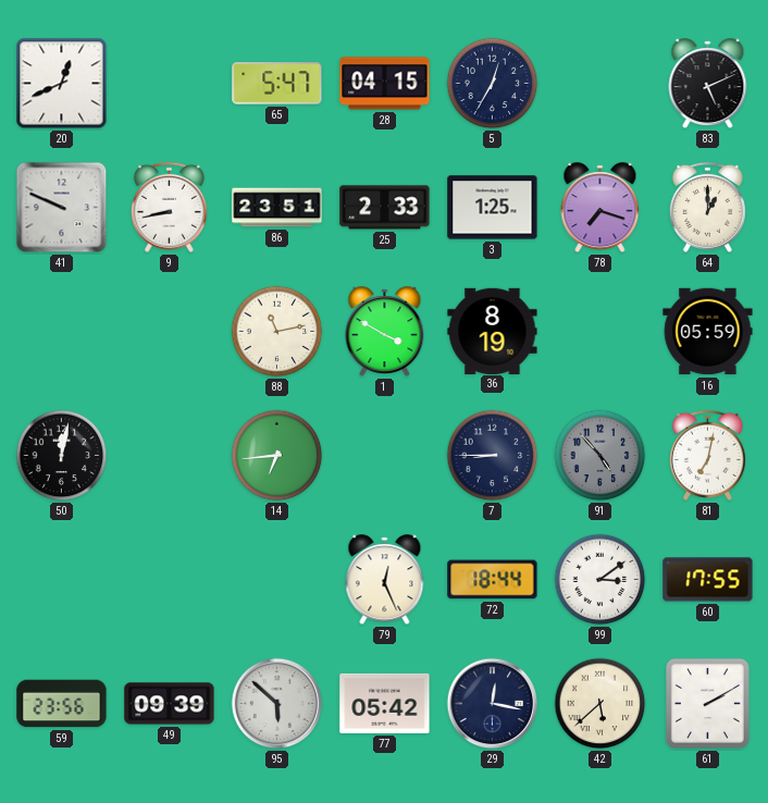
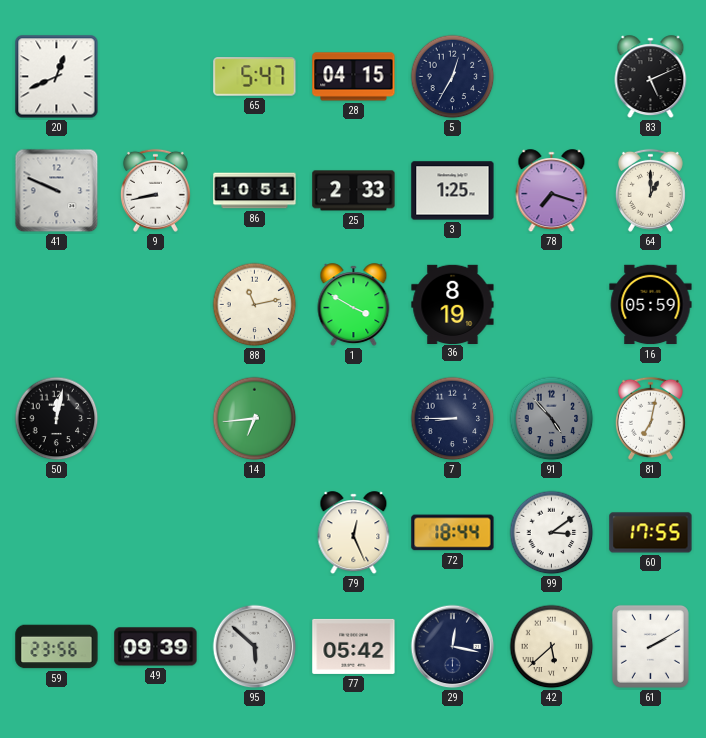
86: 23:51 -> 10:51 (255, 191)
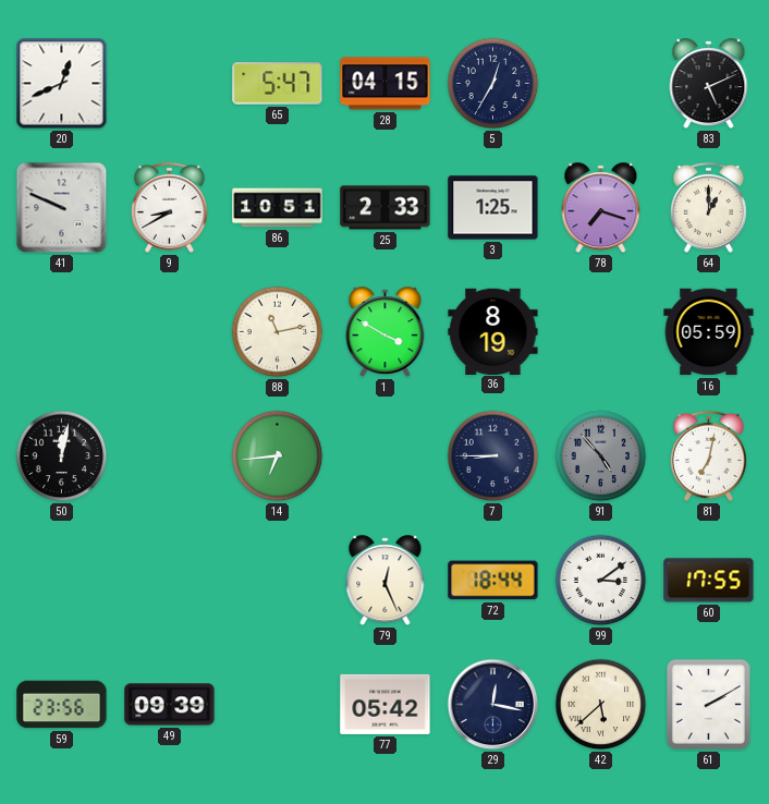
9: 8:43 -> 8:40 (169, 207)
95: 5:52 -> none (255, 647)
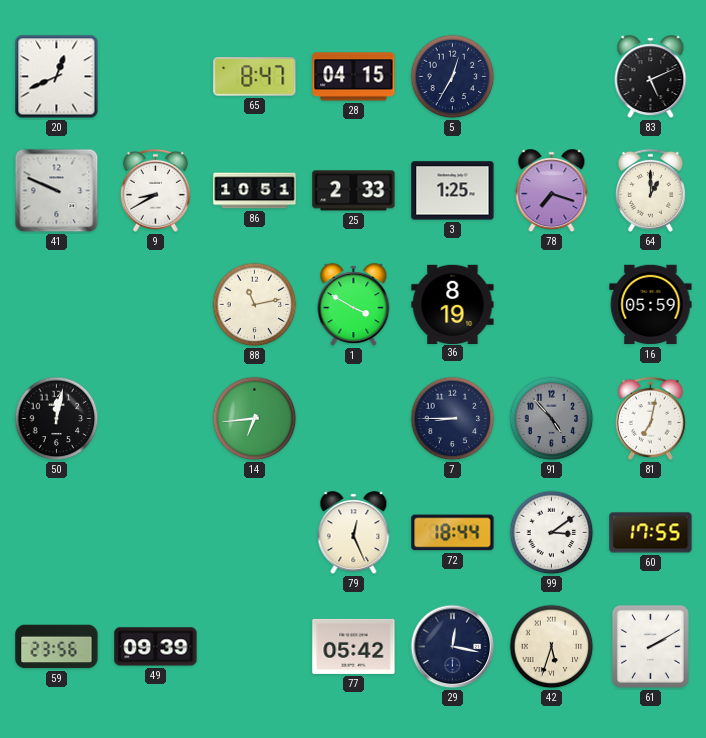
65: 5:47 -> 8:47 (255, 77)
42: 5:38 -> 5:33 (552, 647)
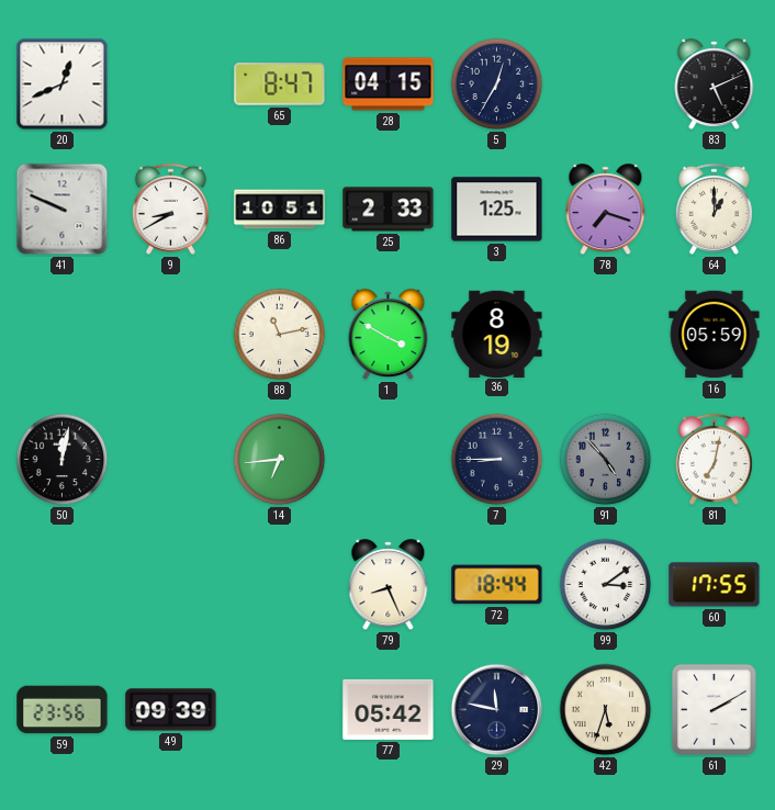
79: 12:26 -> 8:26 (389, 585)
29: 12:17 -> 11:47 (497, 710)
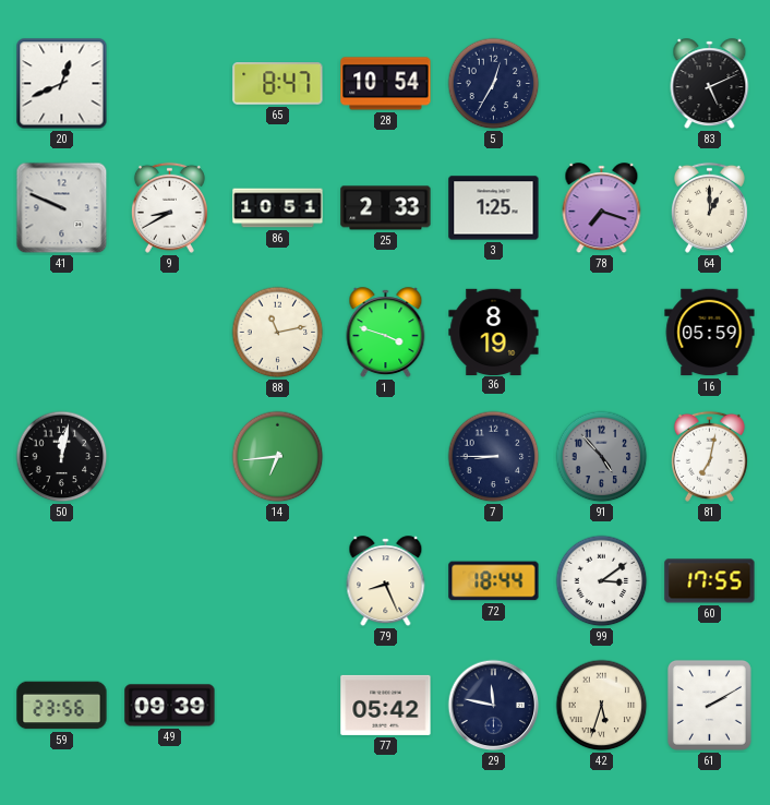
28: 04:15 -> 10:54 (386, 84)
1: 3:50 -> 3:48 (386, 333)
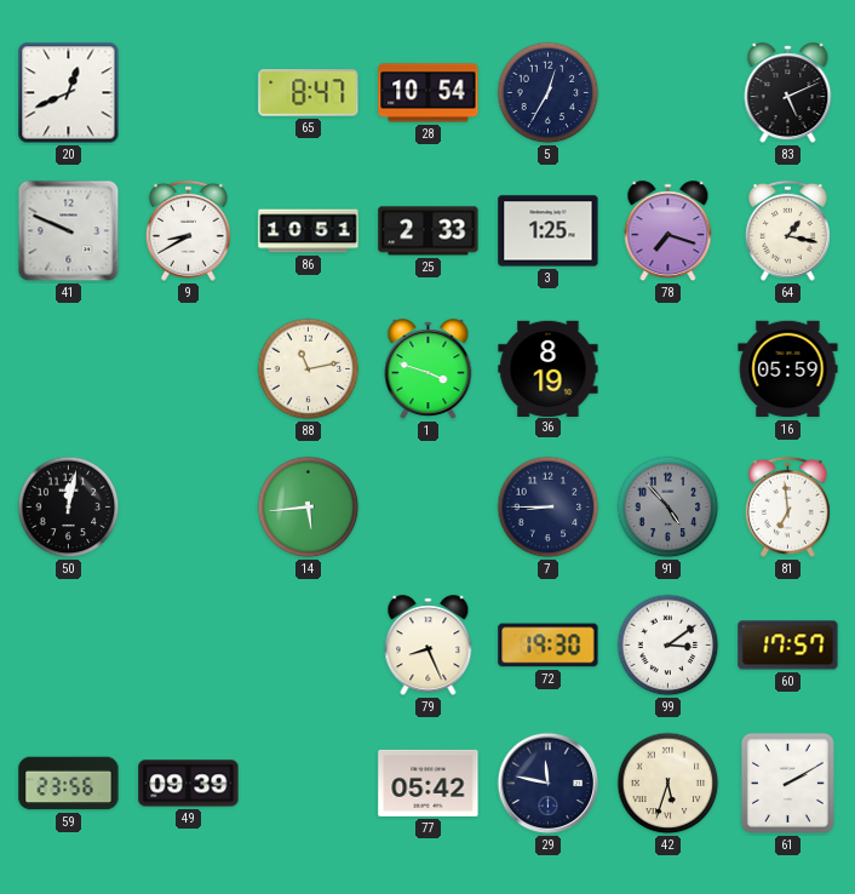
64: 1:00 -> 1:17 (787, 230)
14: 6:44 -> 5:44 (309, 508)
81: 7:02 -> 6:59 (787, 506)
72: 18:44 -> 19:30 (549, 646)
60: 17:55 -> 17:57 (788, 646)
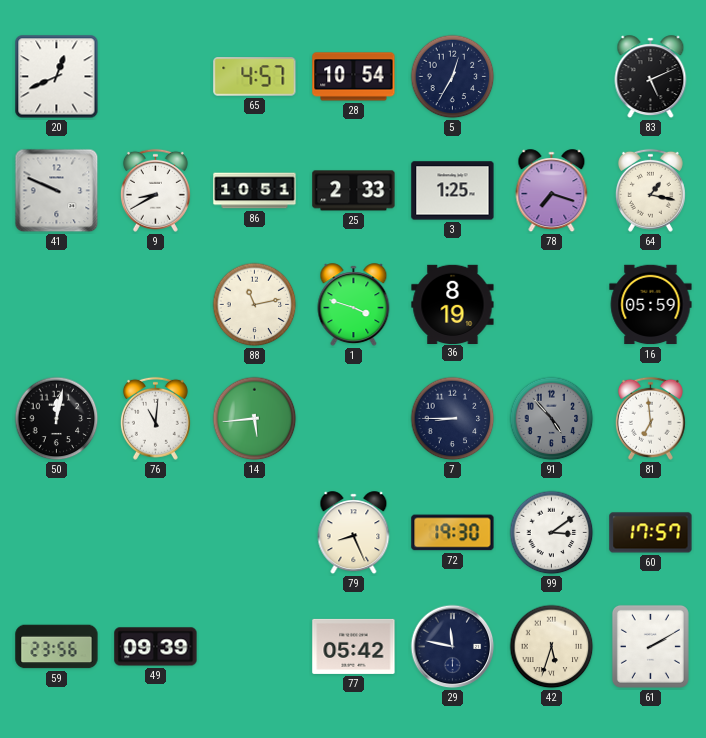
65: 8:47 -> 4:57 (255, 77)
76: none -> 11:01 (155, 418)
